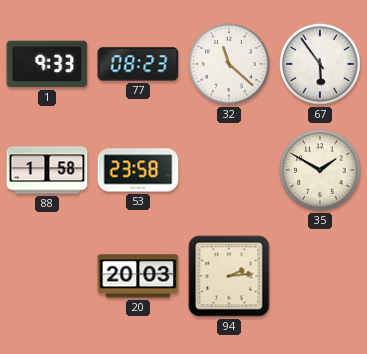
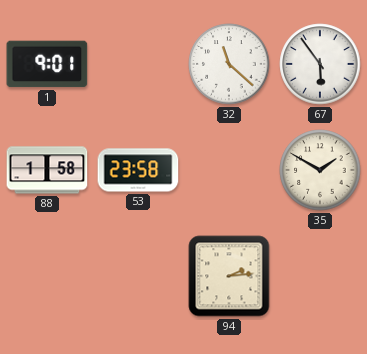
1: 9:33 -> 9:01 (47, 64)
77: 08:23 -> none (138, 64)
20: 20:03 -> none (138, 276)
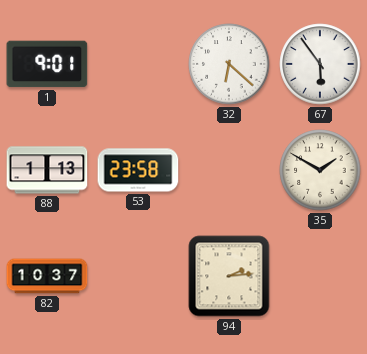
32: 11:22 -> 6:22 (229, 64)
88: 1:58 -> 1:13 (47, 170)
82: none -> 10:37 (47, 276)
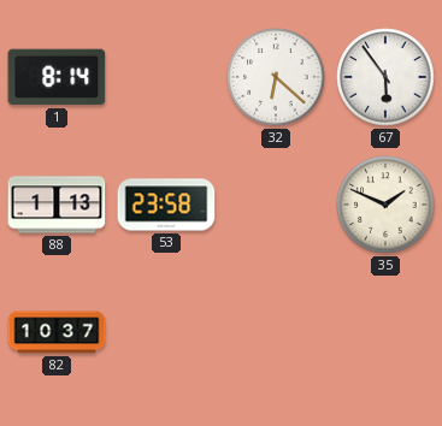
1: 9:01 -> 8:14 (57, 77)
35: 1:50 -> 1:49 (385, 205)
94: 2:14 -> none (229, 276)
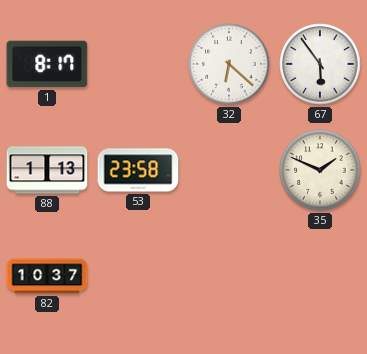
1: 8:14 -> 8:17 (47, 64)
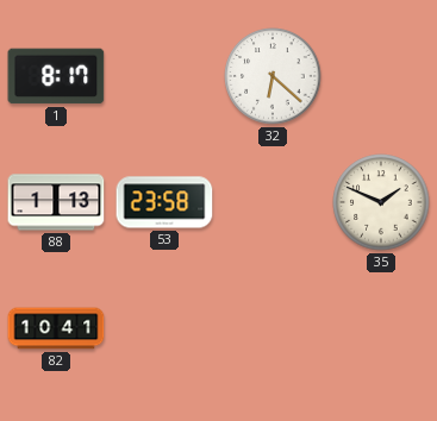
67: 5:54 -> none (320, 64)
82: 10:37 -> 10:41 (56, 328)
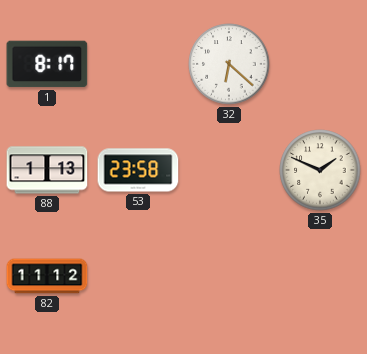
82: 10:41 -> 11:12 (47, 276)
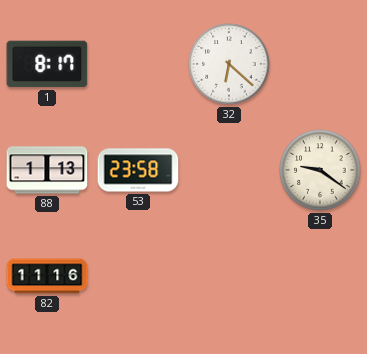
35: 1:49 -> 9:21 (320, 170)
82: 11:12 -> 11:16 (47, 276)
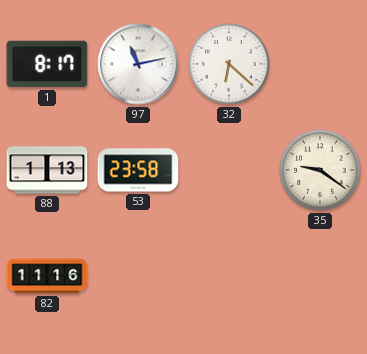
97: none -> 11:13 (138, 64)
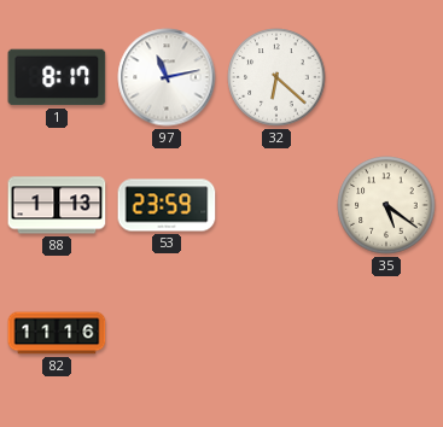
53: 23:58 -> 23:59 (167, 205)
35: 9:21 -> 5:21 (386, 205)
